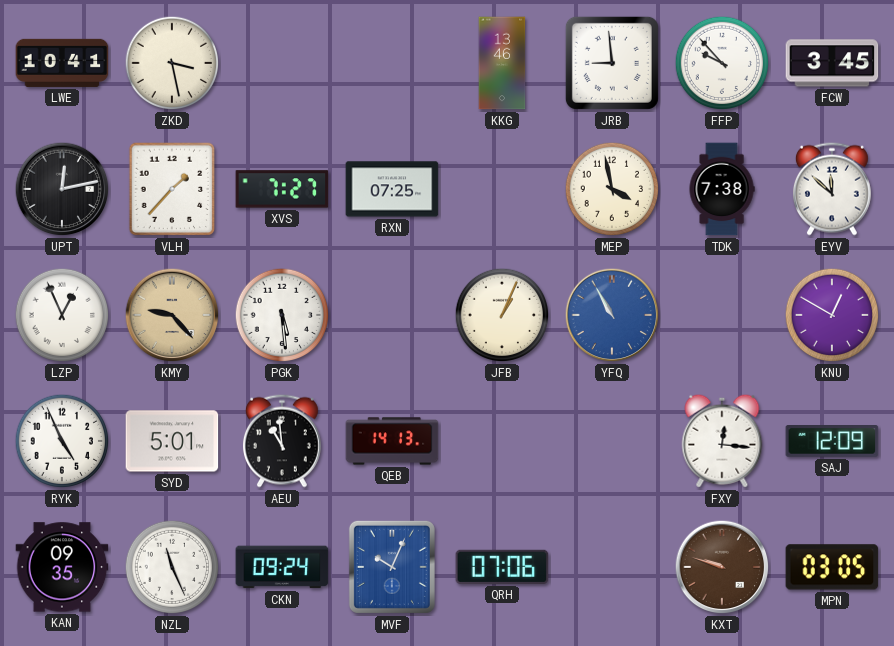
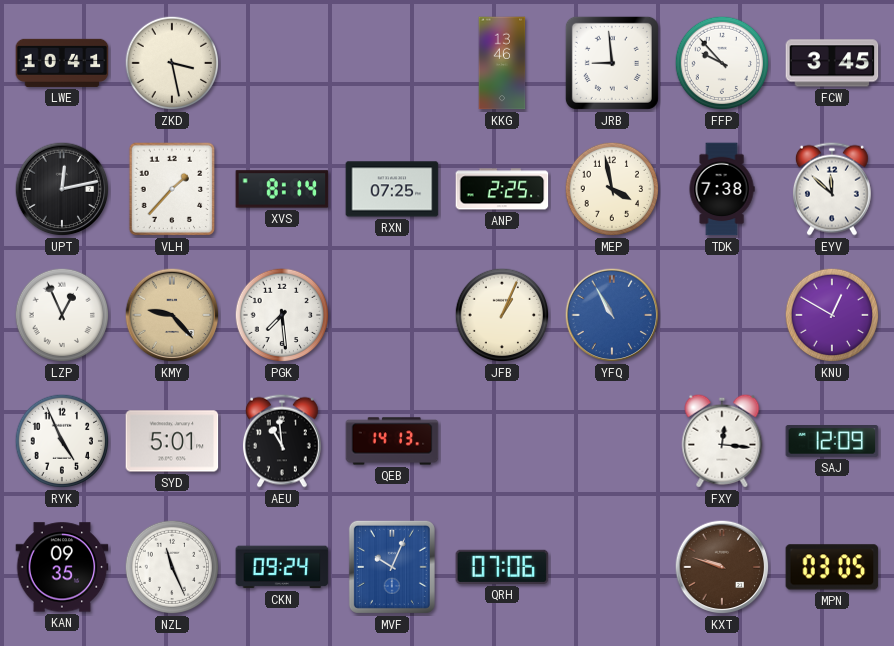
XVS: 7:27 -> 8:14 (282, 189)
ANP: none -> 2:25 (502, 189)
PGK: 5:29 -> 7:29 (282, 315)
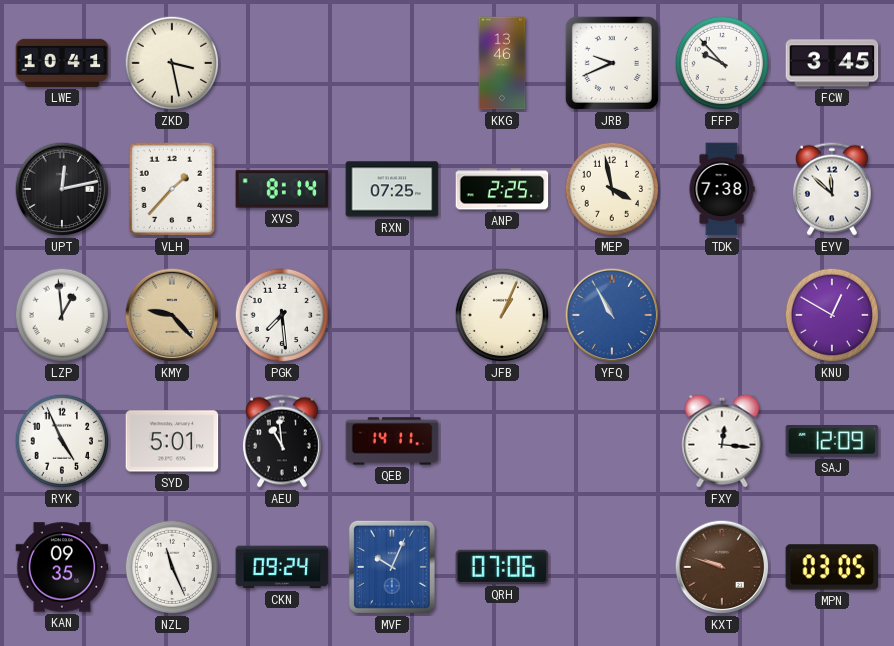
JRB: 8:59 -> 9:41 (612, 63)
LZP: 12:56 -> 12:59 (62, 315)
QEB: 14:13 -> 14:11 (392, 441)
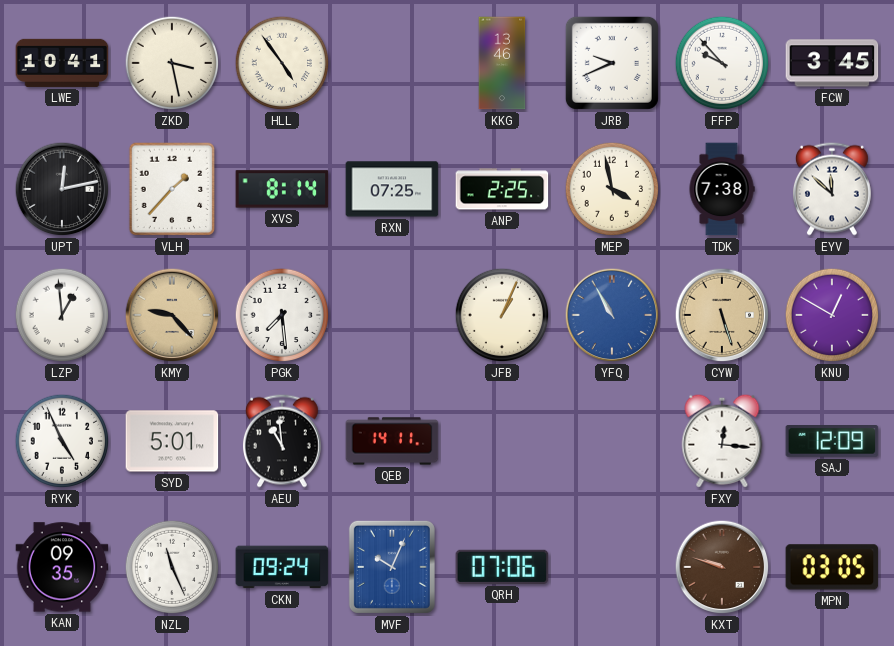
HLL: none -> 4:54 (282, 63)
CYW: none -> 5:27 (722, 315)
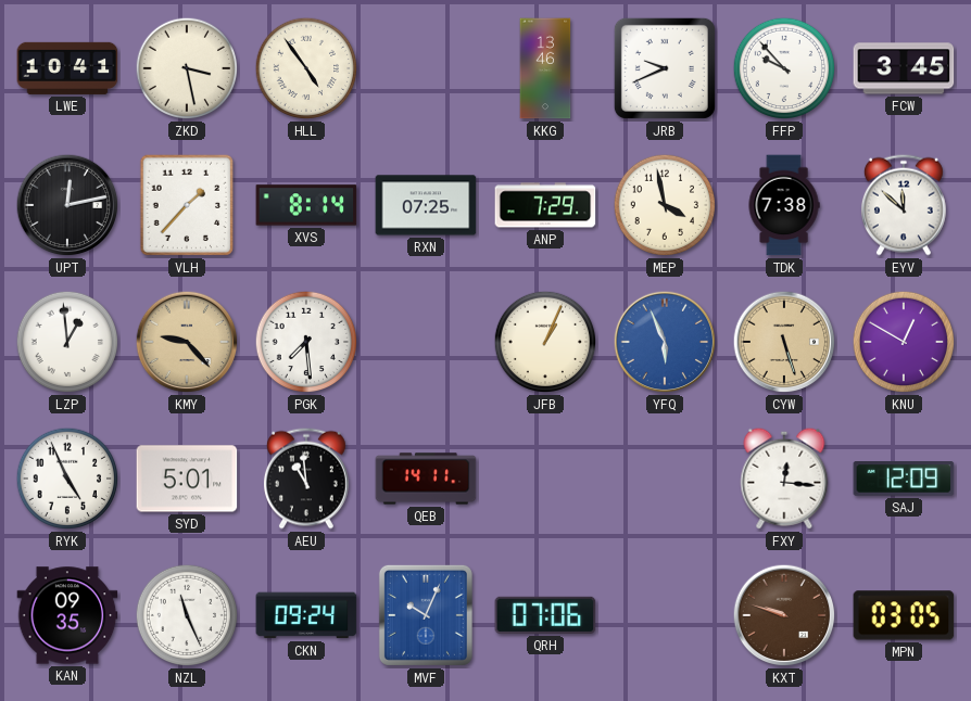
ANP: 2:25 -> 7:29 (545, 205)
YFQ: 10:55 -> 5:56 (665, 342)
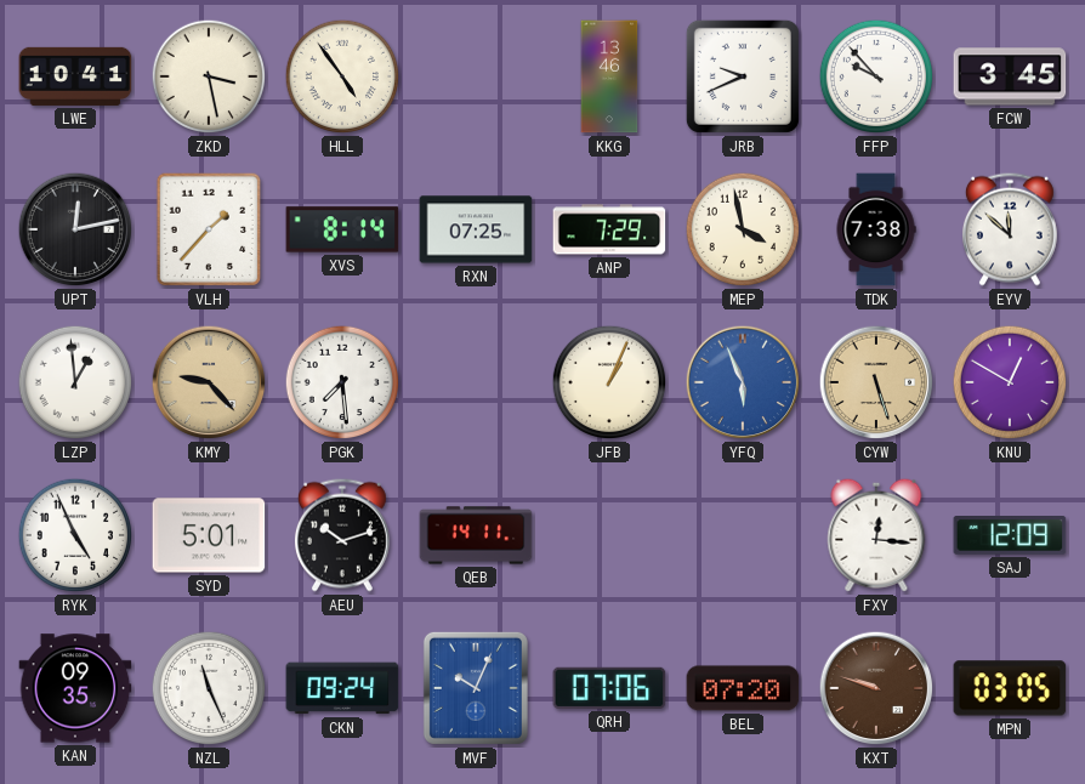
AEU: 10:59 -> 10:12 (342, 535)
BEL: none -> 07:20 (743, 688)
